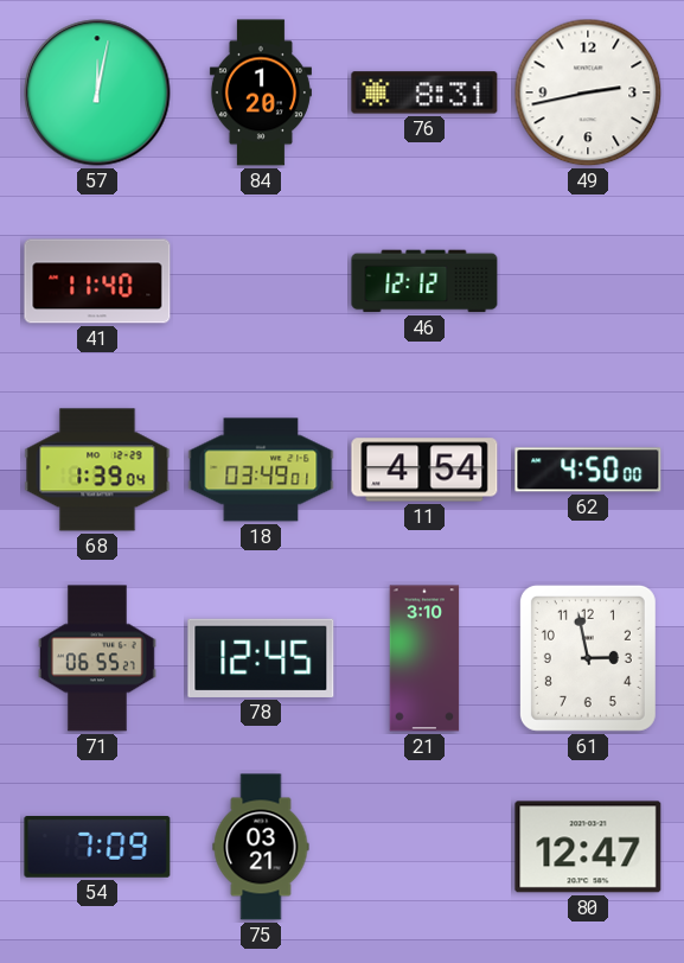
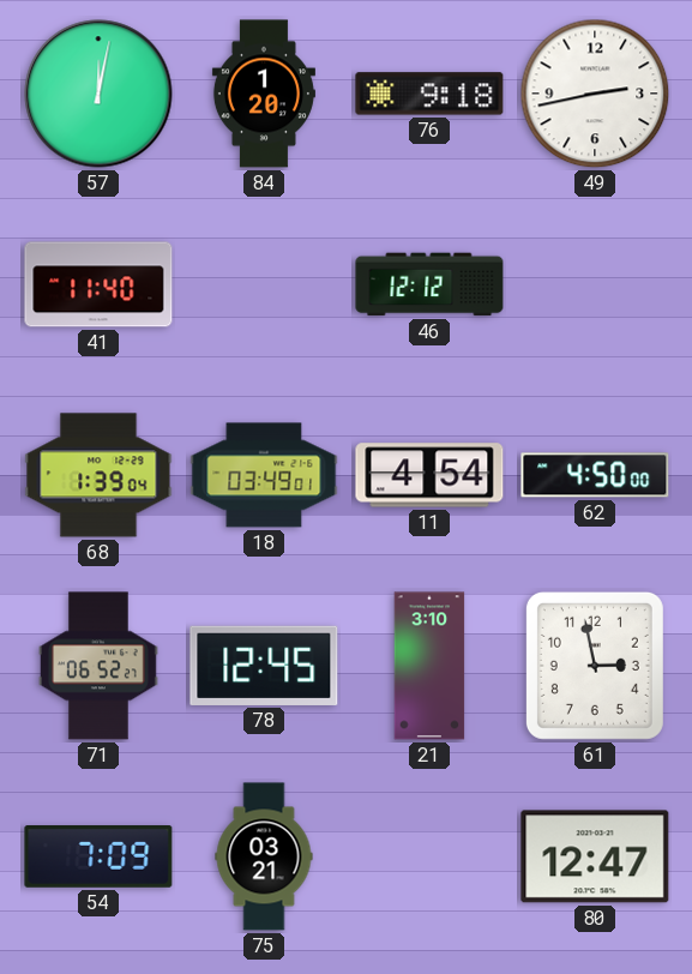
76: 8:31 -> 9:18 (429, 94)
71: 06:55 -> 06:52 (98, 666)
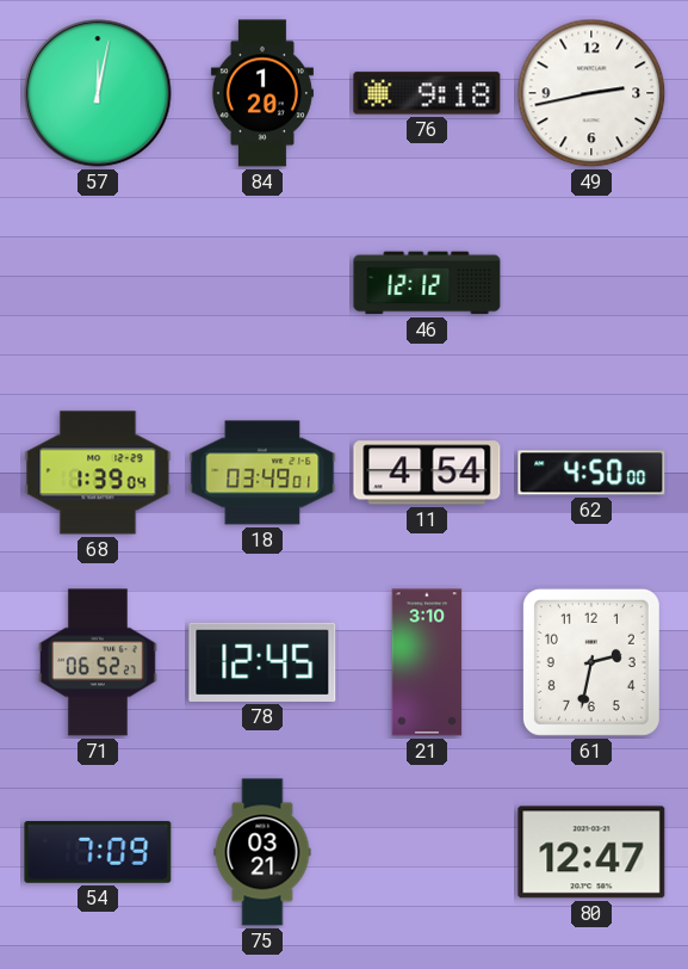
41: 11:40 -> none (98, 284)
61: 2:58 -> 2:32 (591, 662)
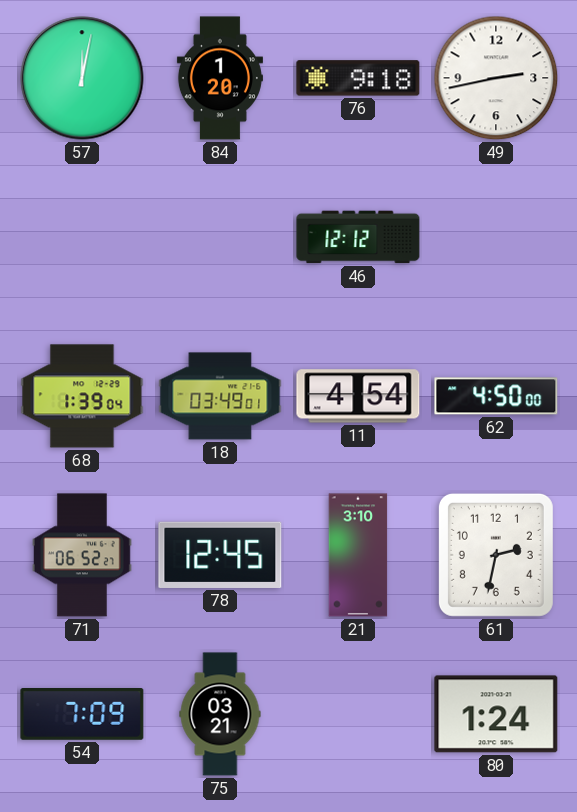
80: 12:47 -> 1:24 (496, 714)
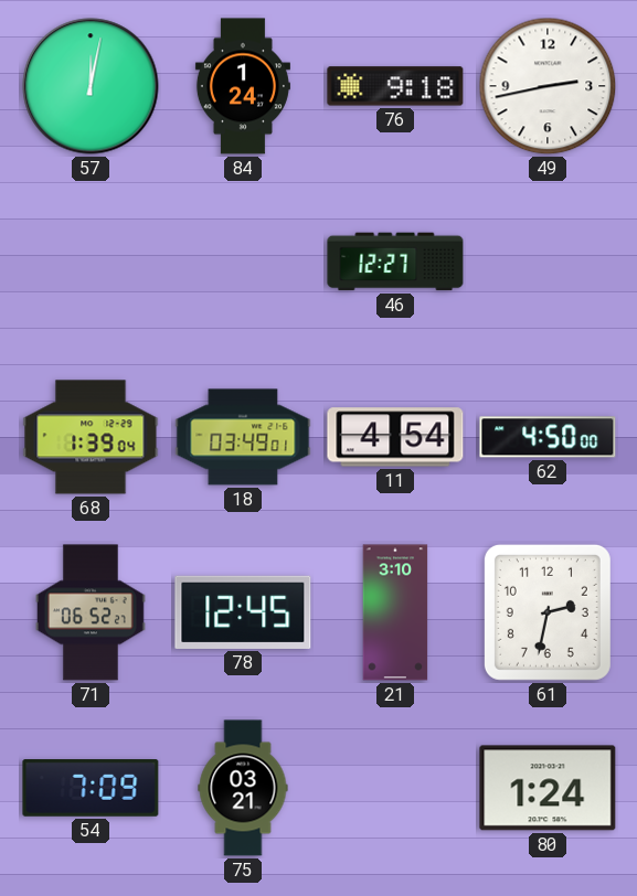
84: 1:20 -> 1:24 (243, 86)
46: 12:12 -> 12:27 (395, 262)
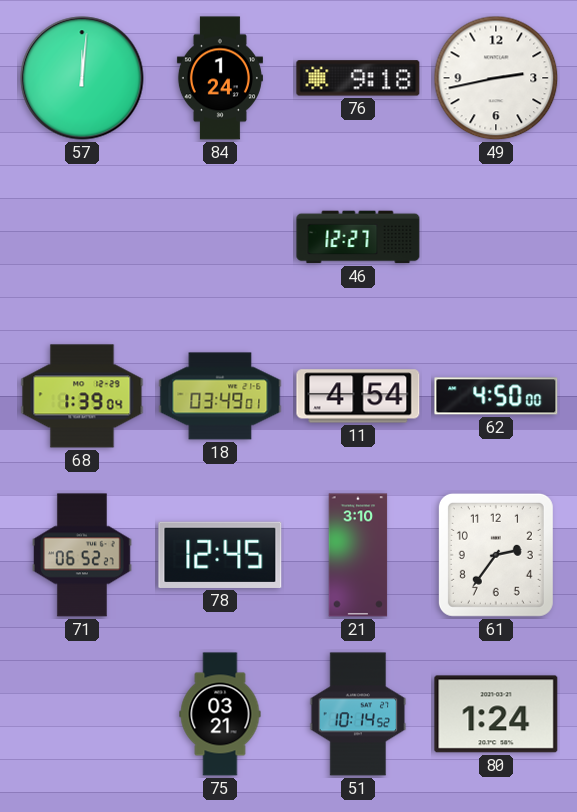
57: 12:02 -> 12:01 (82, 78)
61: 2:32 -> 2:36 (496, 555)
54: 7:09 -> none (91, 789)
51: none -> 10:14 (358, 714)
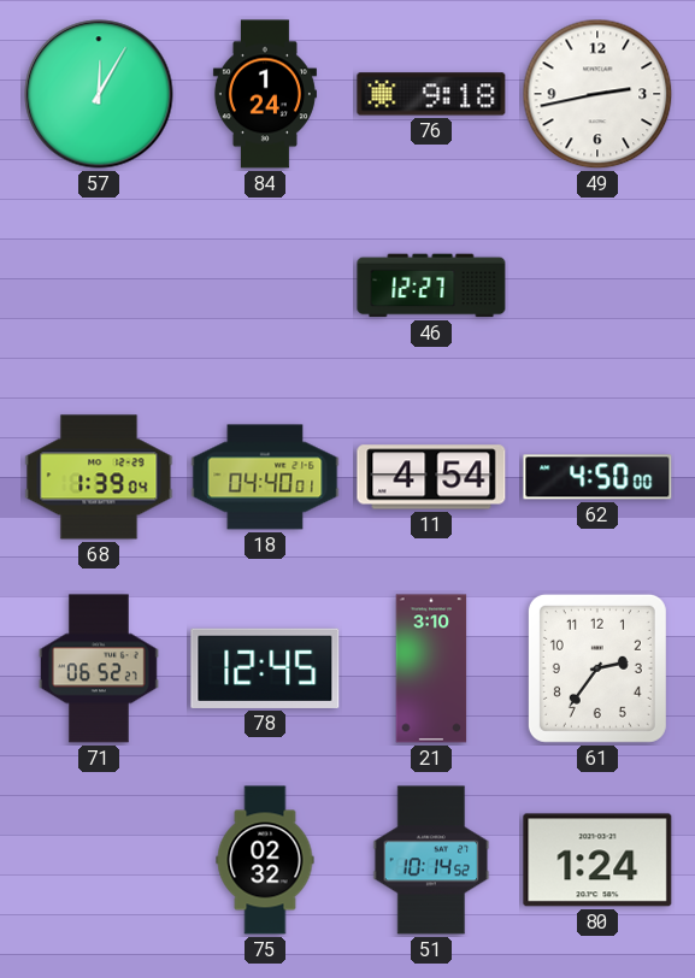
57: 12:01 -> 12:05 (99, 94)
18: 03:49 -> 04:40 (265, 477)
75: 03:21 -> 02:32 (265, 860)
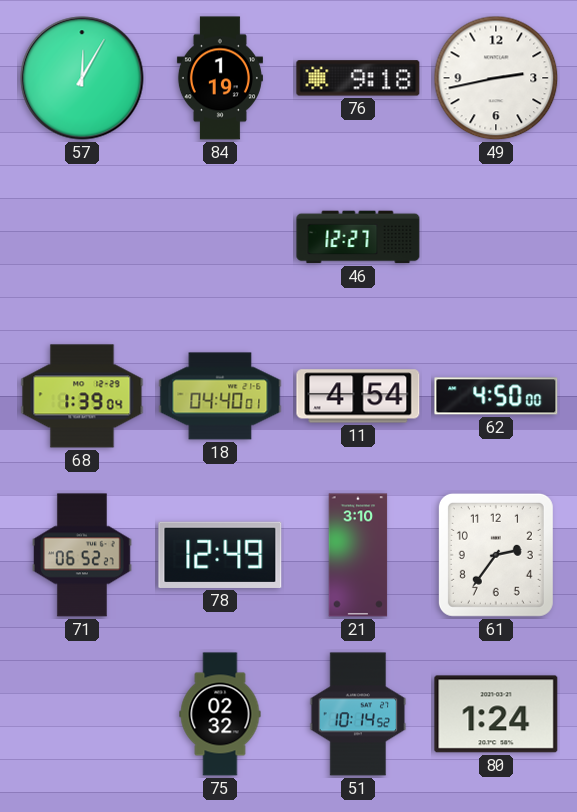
84: 1:24 -> 1:19 (220, 78)
78: 12:45 -> 12:49 (220, 555)
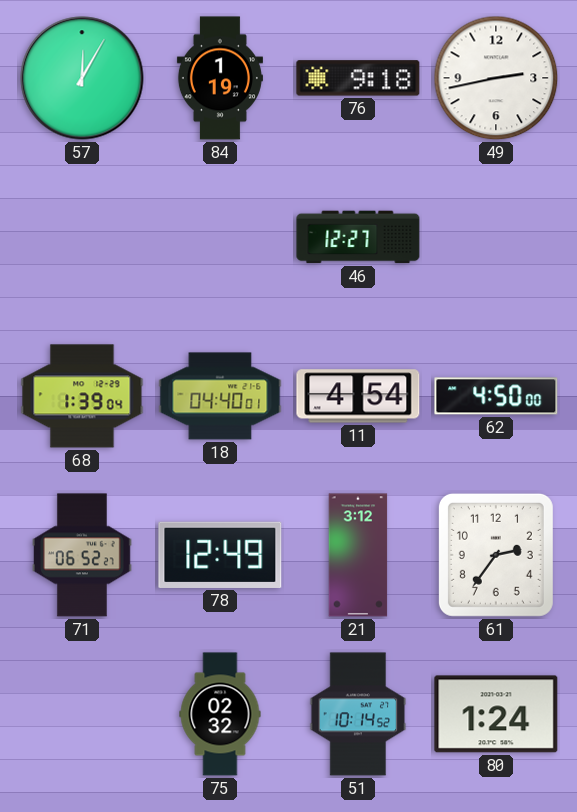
21: 3:10 -> 3:12 (358, 555)
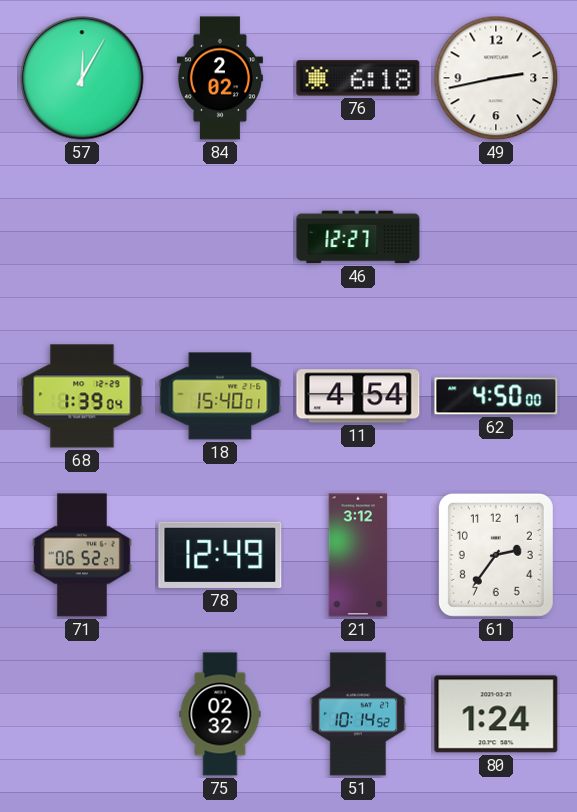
84: 1:19 -> 2:02 (220, 78)
76: 9:18 -> 6:18 (358, 78)
18: 04:40 -> 15:40 (220, 396)
